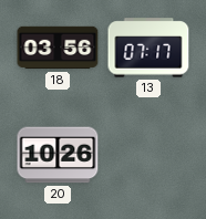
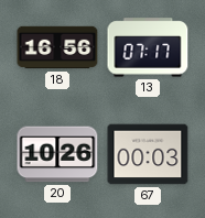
18: 03:56 -> 16:56 (57, 47)
67: none -> 00:03 (148, 154)
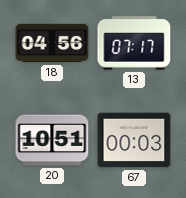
18: 16:56 -> 04:56 (52, 43)
20: 10:26 -> 10:51 (52, 140)
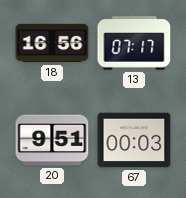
18: 04:56 -> 16:56 (52, 43)
20: 10:51 -> 9:51 (52, 140)
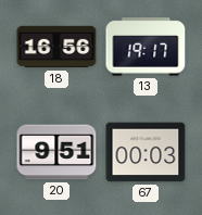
13: 07:17 -> 19:17 (146, 47)
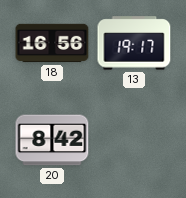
20: 9:51 -> 8:42 (52, 140)
67: 00:03 -> none (146, 152)
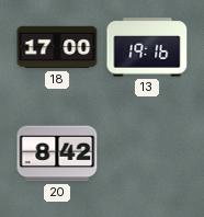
18: 16:56 -> 17:00 (57, 47)
13: 19:17 -> 19:16 (147, 47)
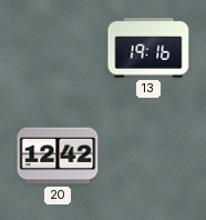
18: 17:00 -> none (57, 47)
20: 8:42 -> 12:42 (58, 156)
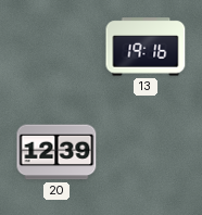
20: 12:42 -> 12:39 (56, 152)
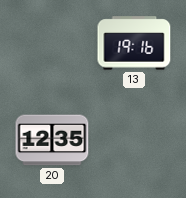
20: 12:39 -> 12:35 (52, 140)
